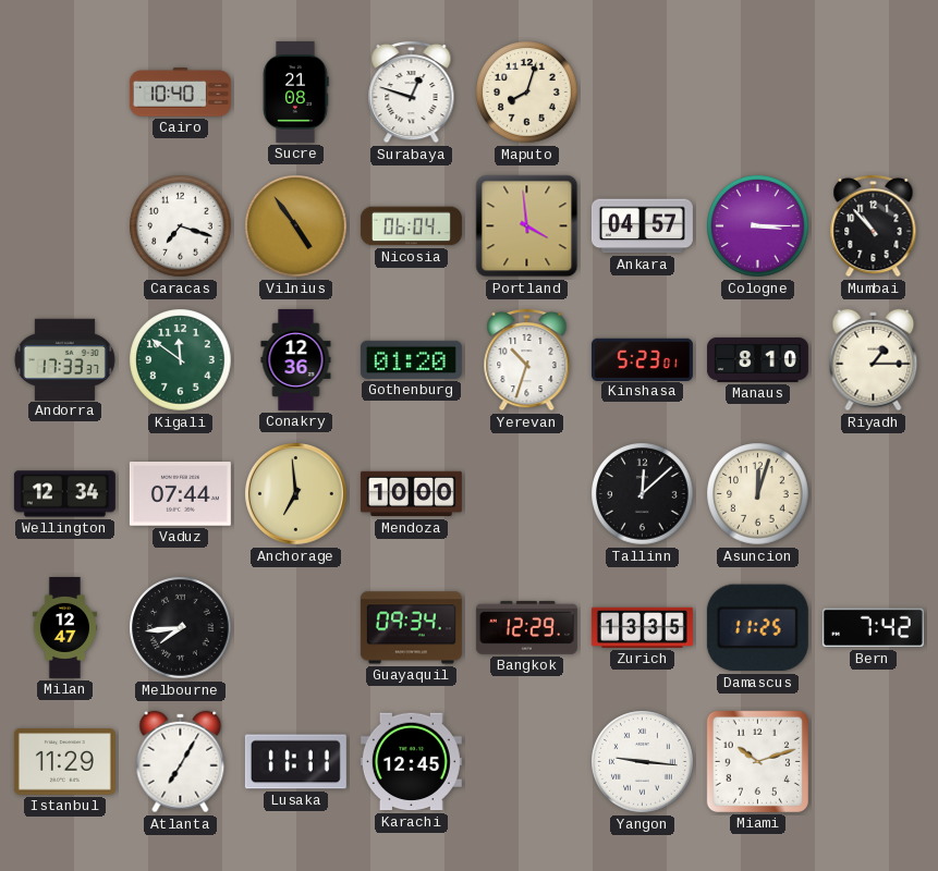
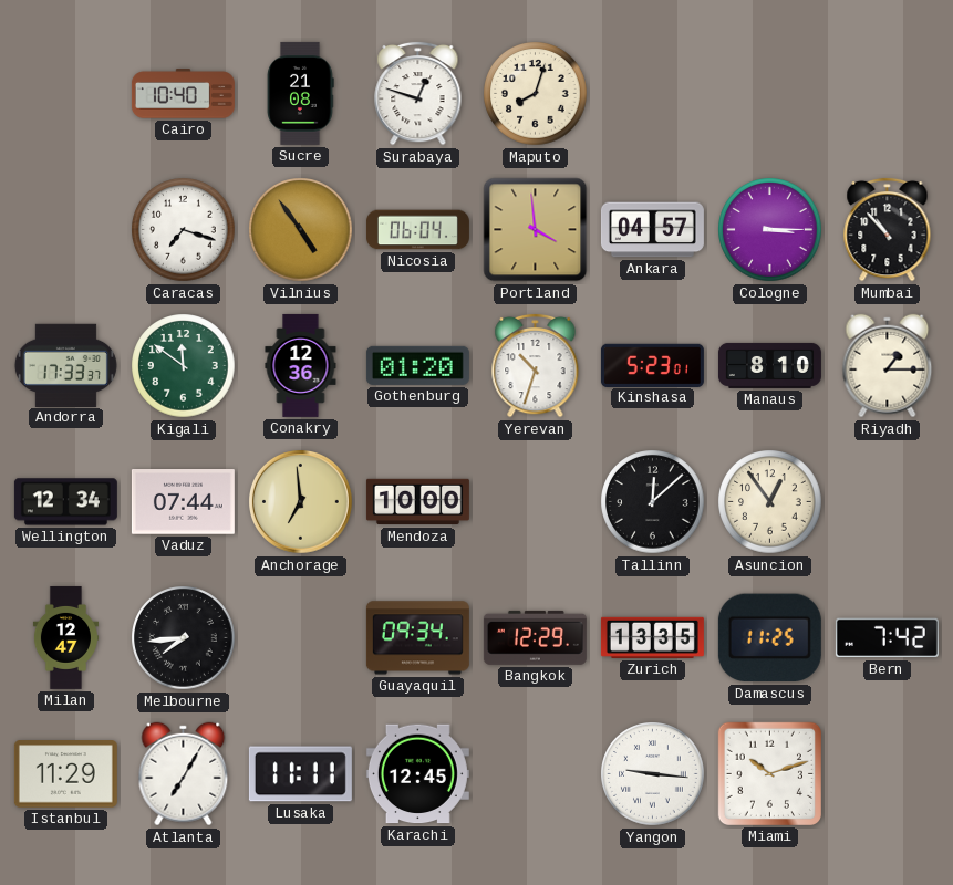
Asuncion: 12:03 -> 12:54 (770, 502)
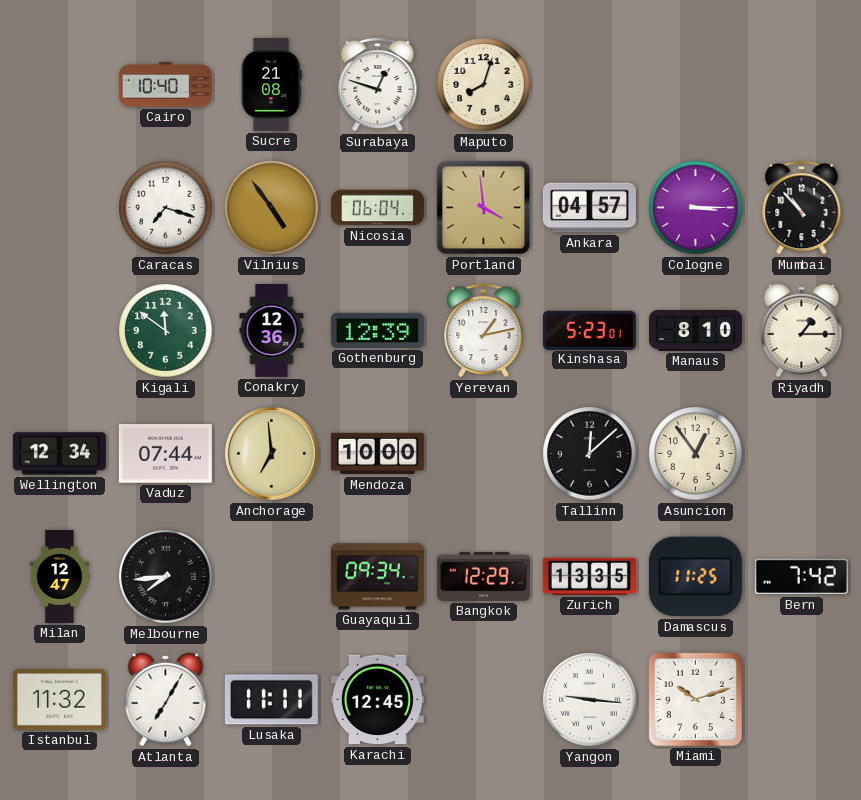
Andorra: 17:33 -> none (65, 365)
Gothenburg: 01:20 -> 12:39 (377, 330)
Yerevan: 10:33 -> 1:13 (484, 330)
Istanbul: 11:29 -> 11:32 (59, 700)
